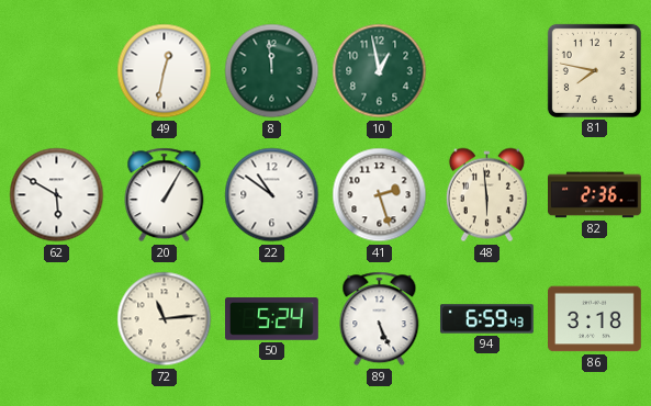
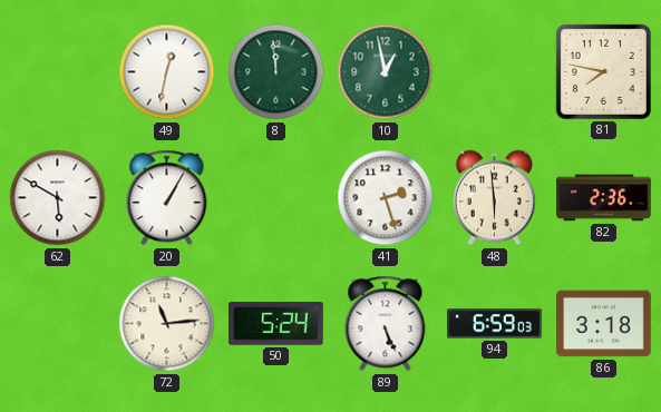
22: 10:51 -> none (272, 195)
94: 6:59:43 -> 6:59:03 (495, 324)
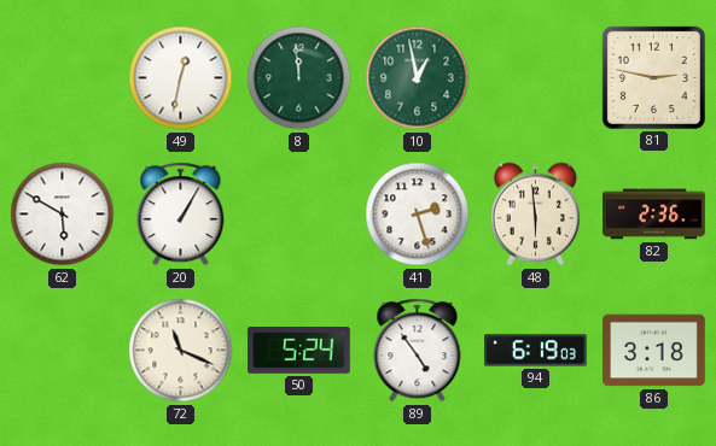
81: 7:47 -> 2:47 (653, 77)
72: 11:14 -> 11:19 (181, 351)
89: 5:26 -> 4:54 (418, 351)
94: 6:59 -> 6:19 (536, 351)
